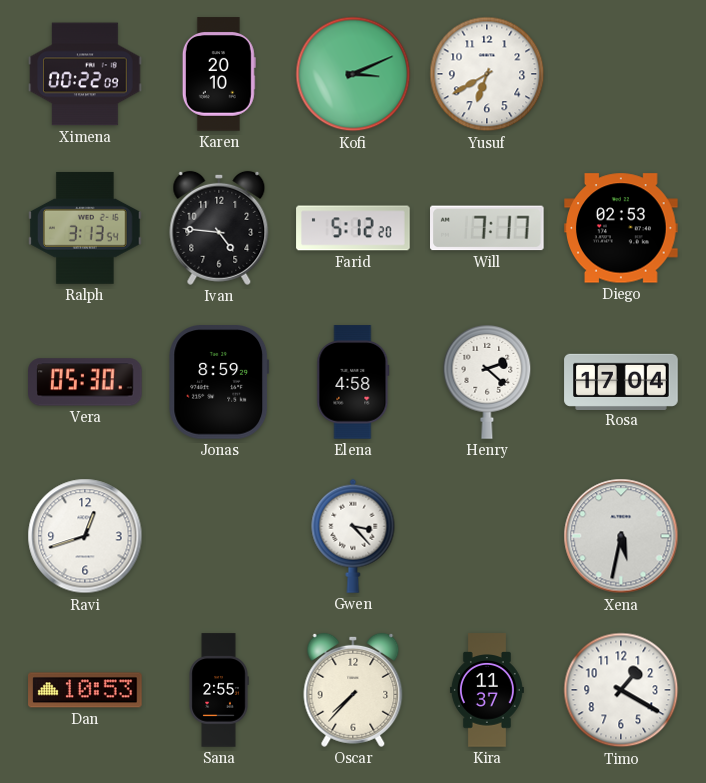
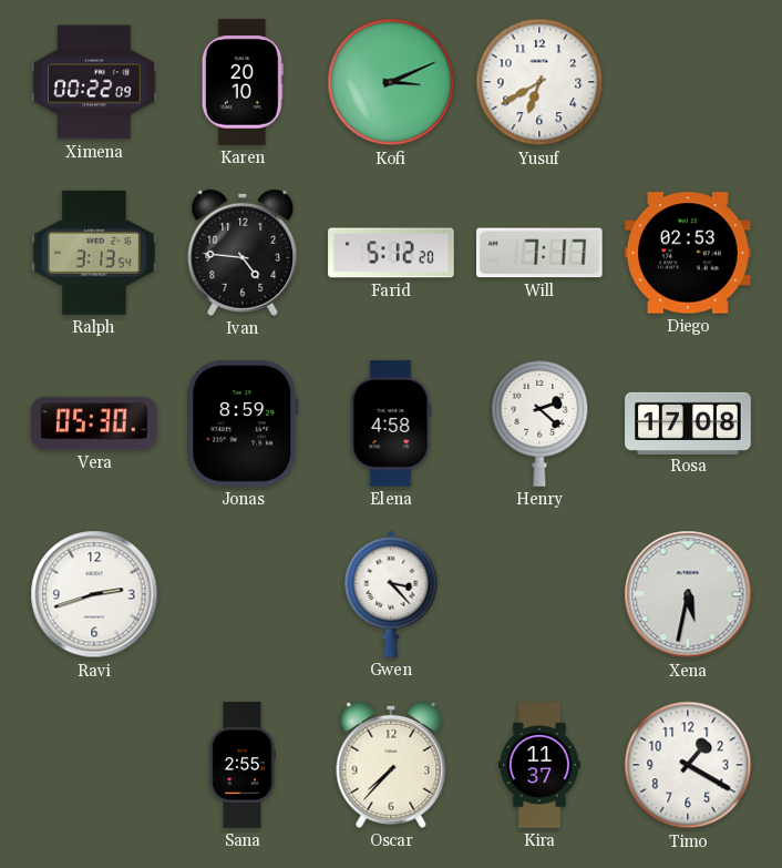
Rosa: 17:04 -> 17:08 (688, 422)
Ravi: 12:42 -> 2:42 (94, 594)
Dan: 10:53 -> none (85, 690)
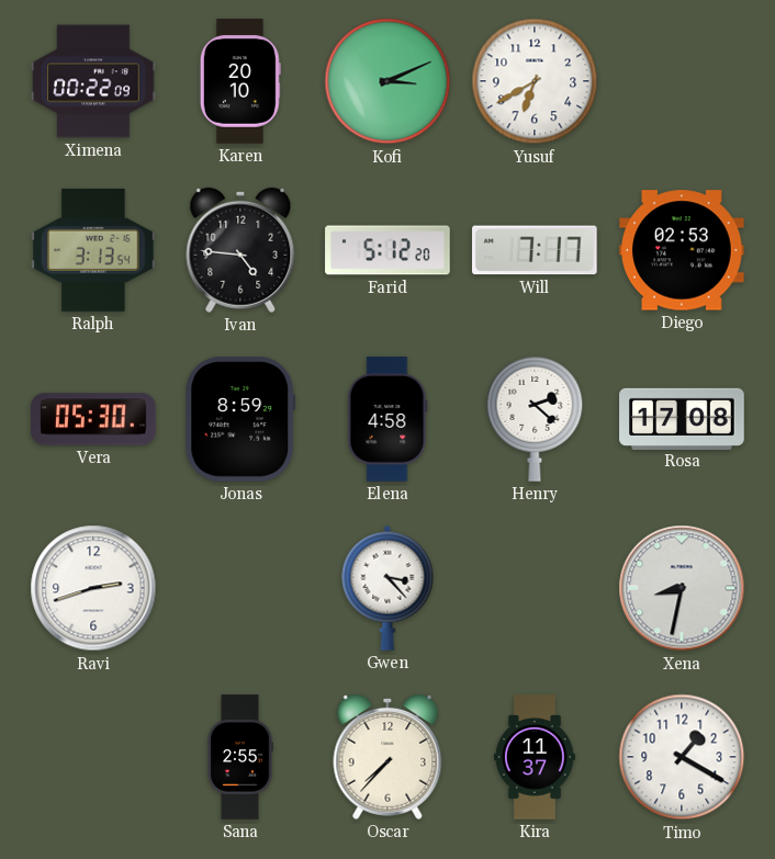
Xena: 5:32 -> 8:32 (682, 588)
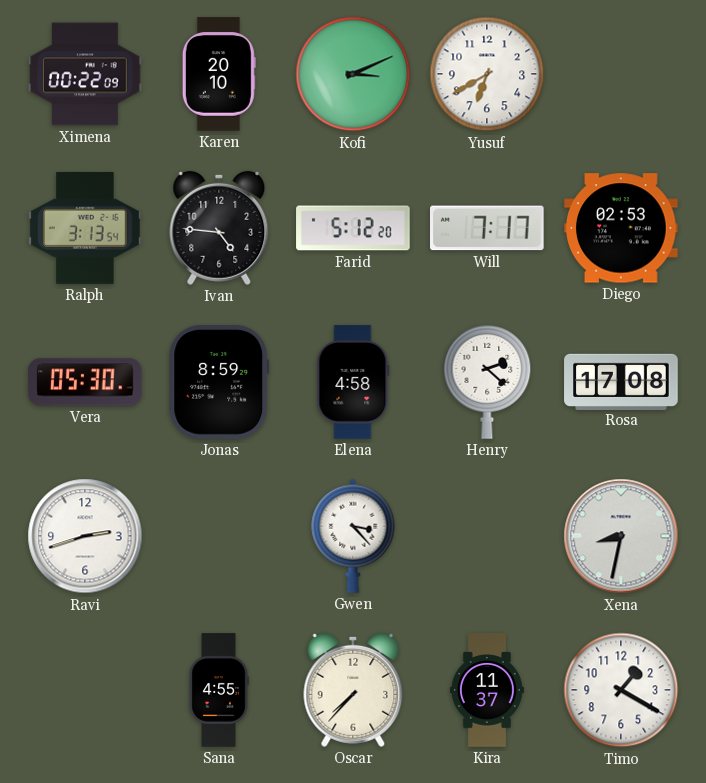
Sana: 2:55 -> 4:55 (219, 690)
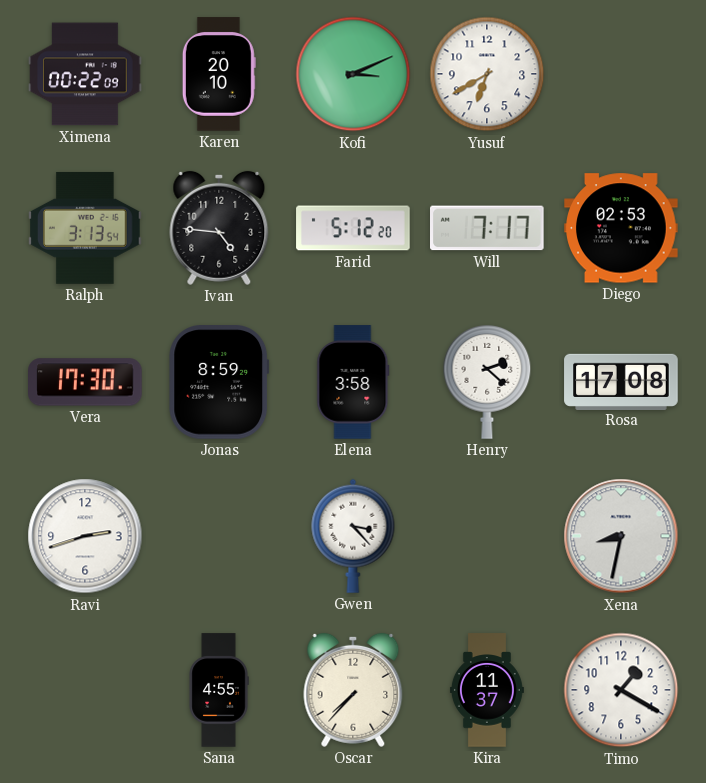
Vera: 05:30 -> 17:30 (85, 382)
Elena: 4:58 -> 3:58 (353, 382)
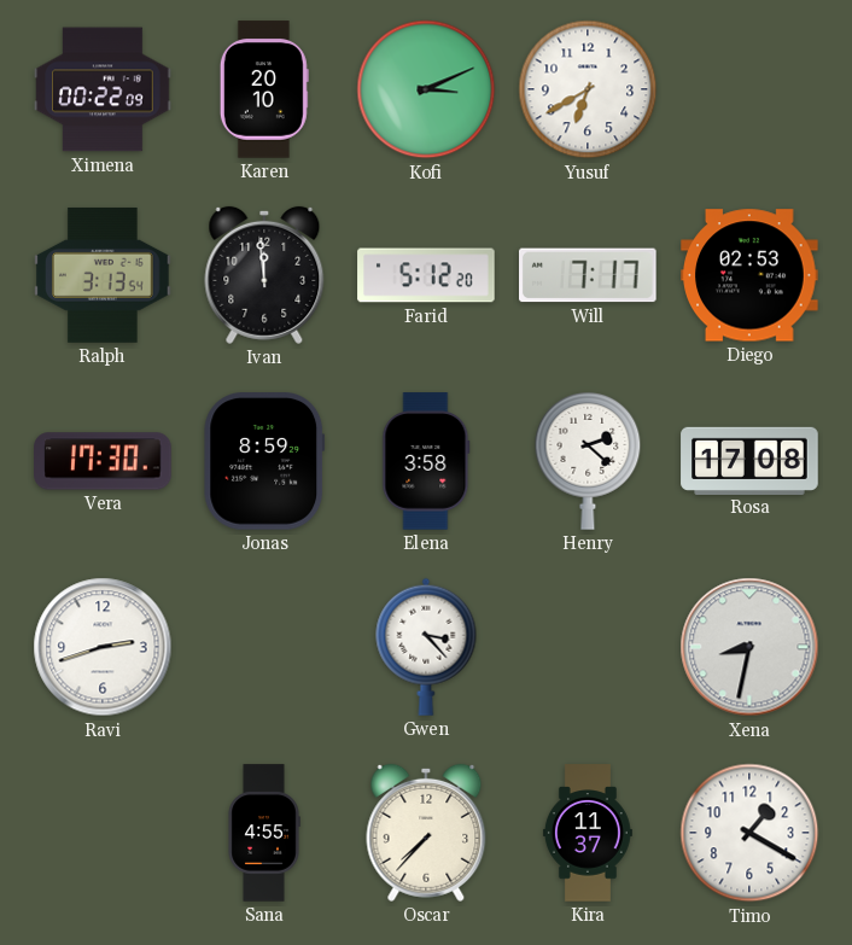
Ivan: 4:46 -> 11:59 (264, 275)
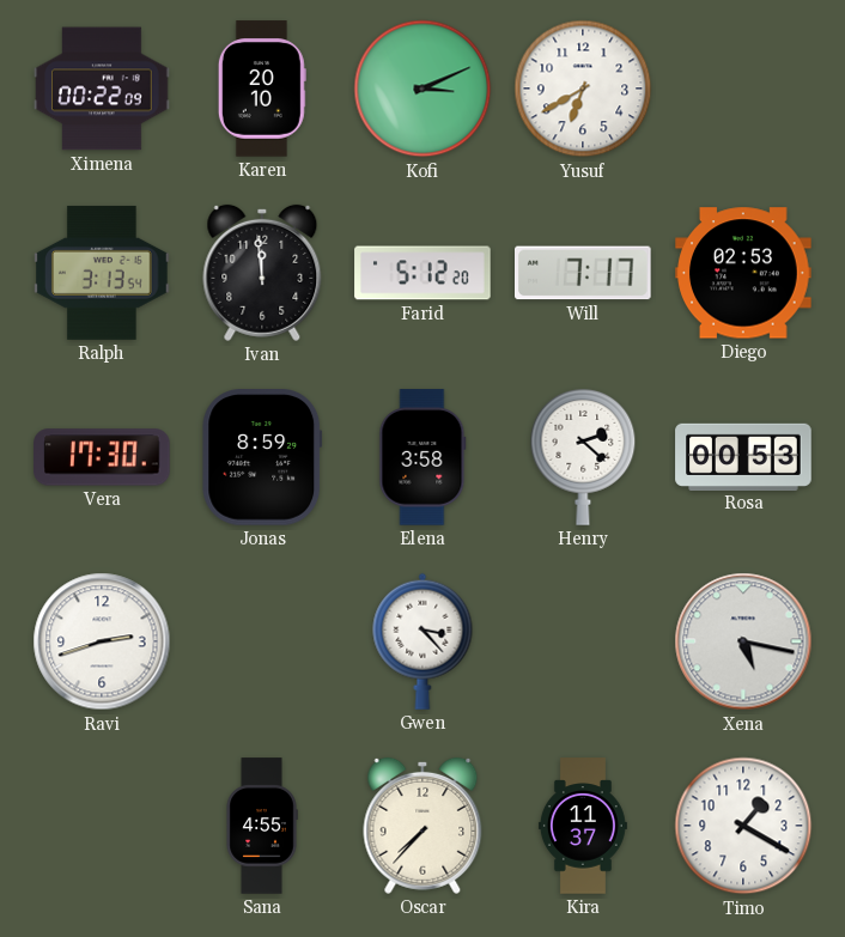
Rosa: 17:08 -> 00:53 (743, 456)
Xena: 8:32 -> 5:17 (743, 641)
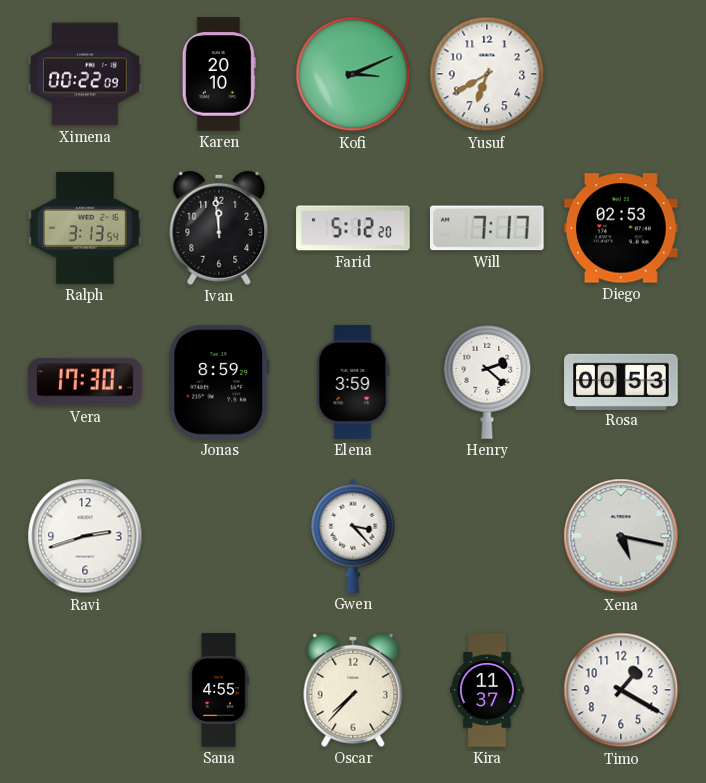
Elena: 3:58 -> 3:59 (353, 382)
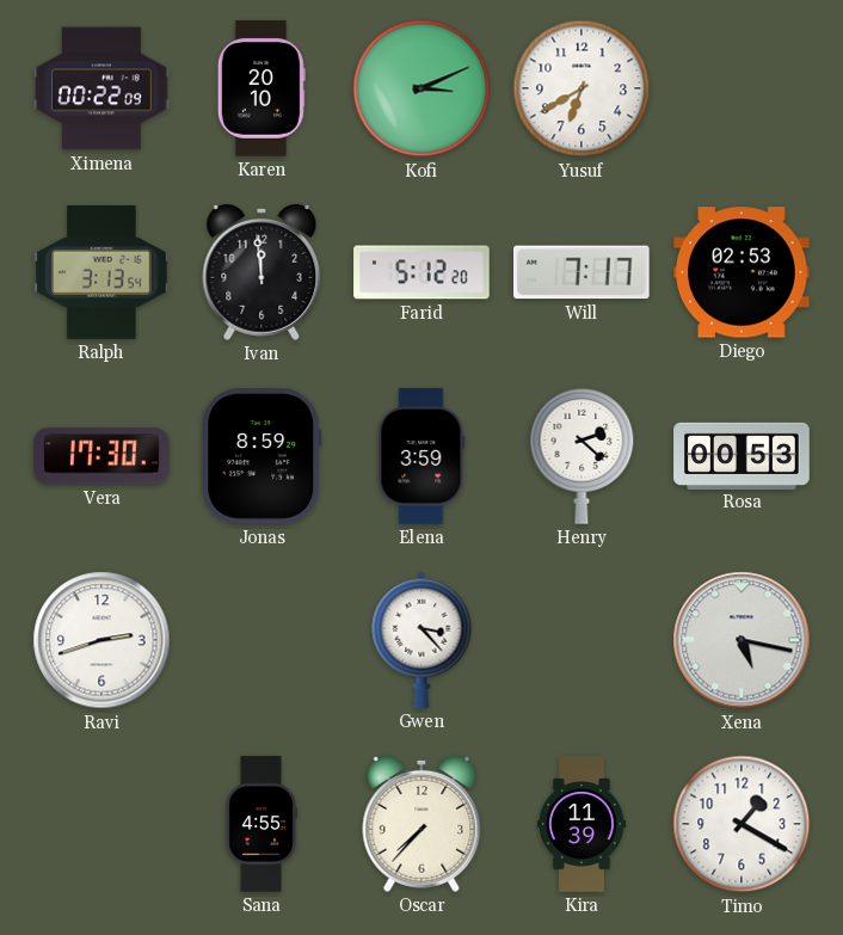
Kira: 11:37 -> 11:39 (582, 824)
